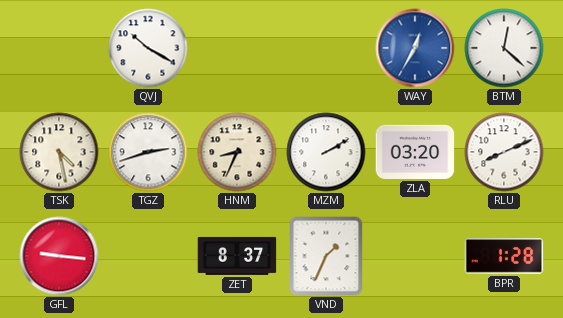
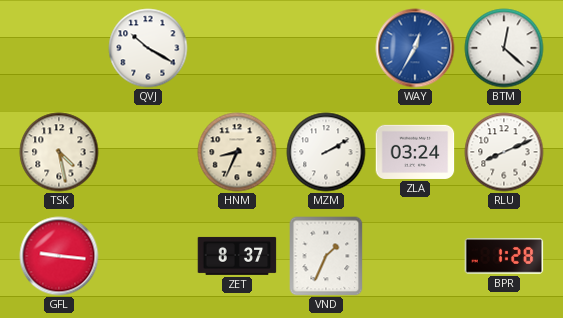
TGZ: 2:42 -> none (148, 152)
ZLA: 03:20 -> 03:24 (415, 152)
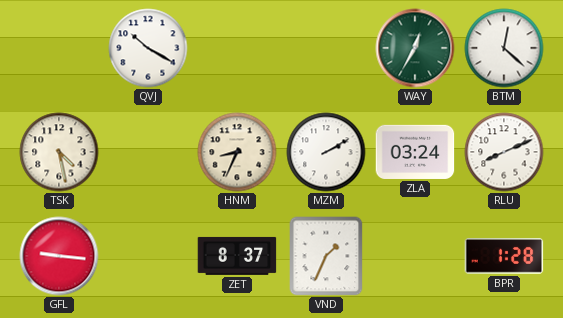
WAY dial: blue -> green (415, 48)
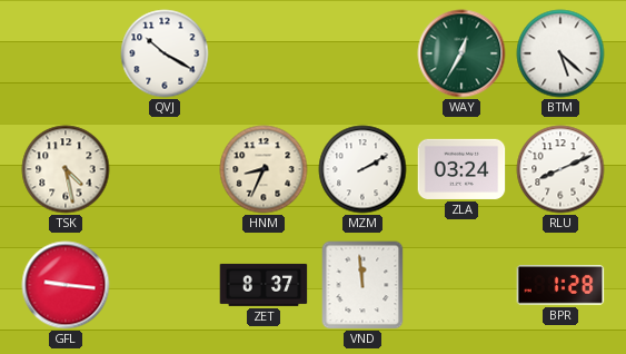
BTM: 12:22 -> 5:22 (560, 53)
VND: 1:34 -> 11:59 (362, 285)
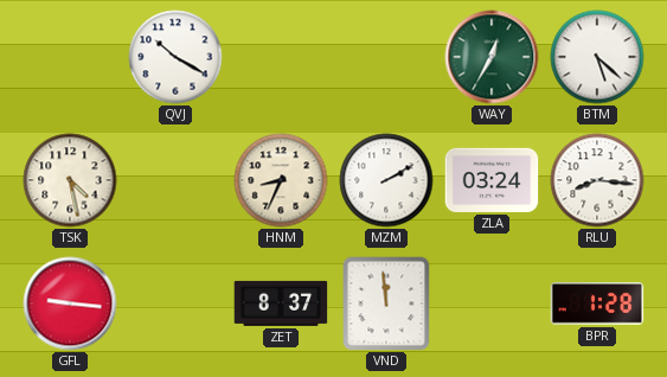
RLU: 8:11 -> 8:16 (597, 180)
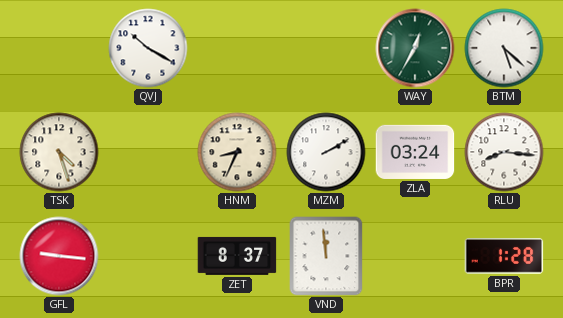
TSK: 4:28 -> 4:27 (59, 152)
